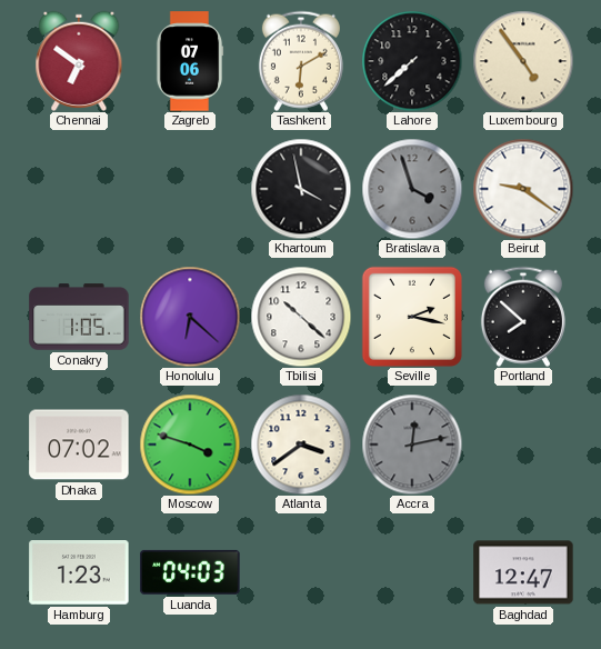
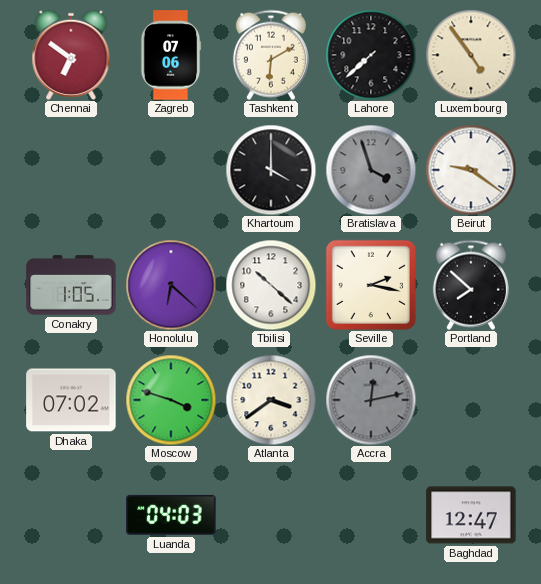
Khartoum: 3:58 -> 4:00 (271, 170)
Hamburg: 1:23 -> none (79, 573)
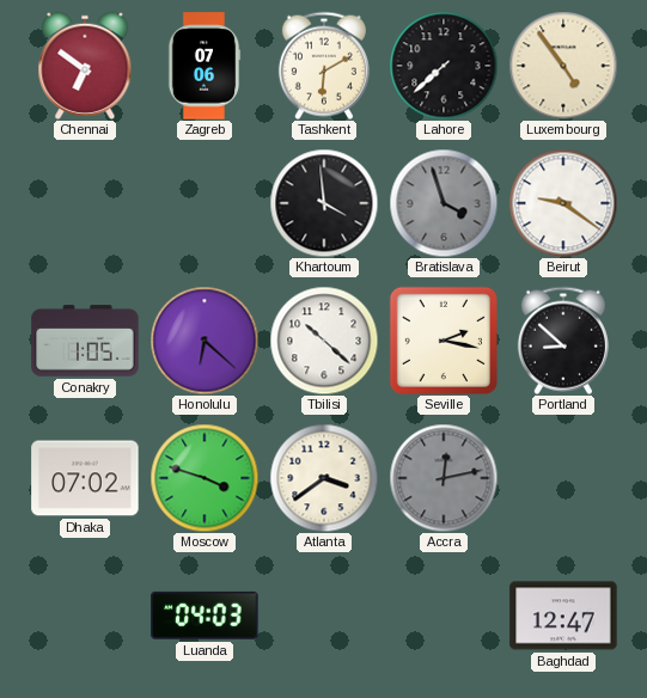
Khartoum: 4:00 -> 3:59 (324, 203)
Portland: 7:52 -> 8:52 (563, 341)
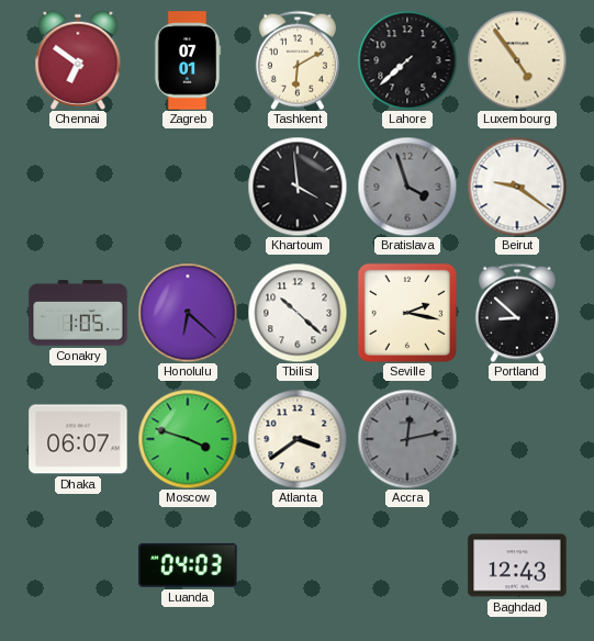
Zagreb: 07:06 -> 07:01 (188, 60)
Dhaka: 07:02 -> 06:07 (78, 439)
Baghdad: 12:47 -> 12:43 (517, 565)
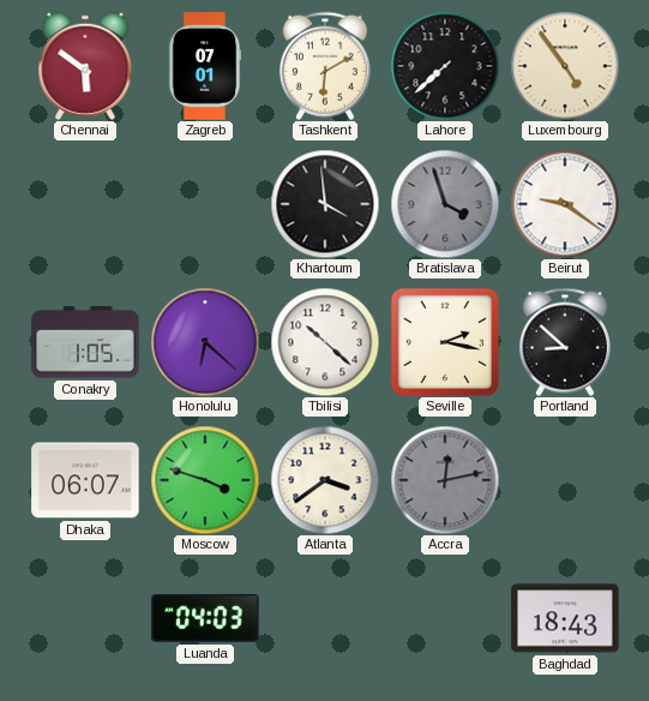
Chennai: 6:51 -> 5:51 (85, 66)
Baghdad: 12:43 -> 18:43 (565, 618)
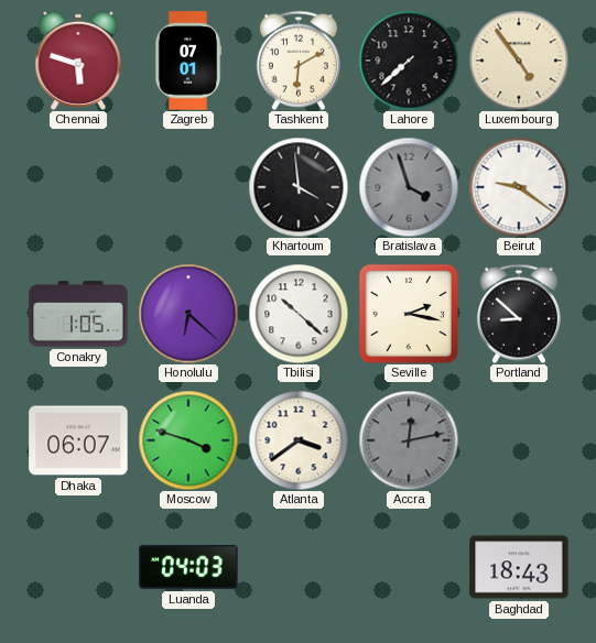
Chennai: 5:51 -> 5:48 (78, 61)
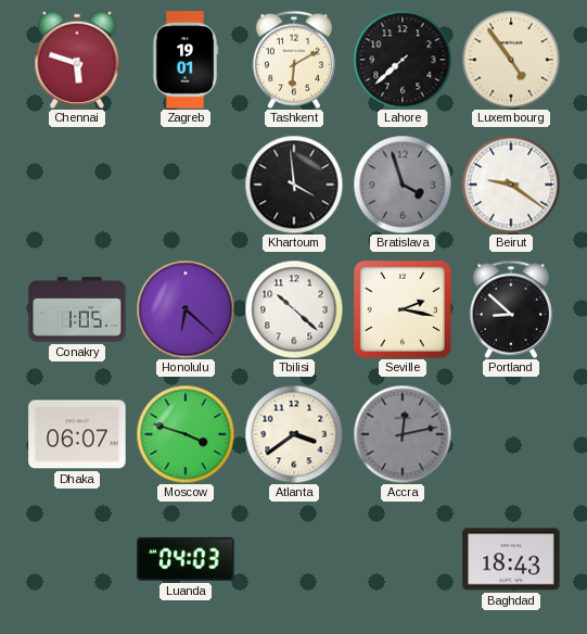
Zagreb: 07:01 -> 19:01 (186, 60)
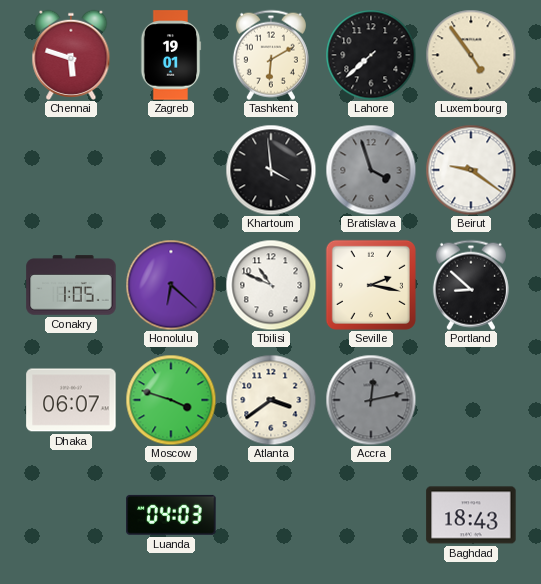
Tbilisi: 10:22 -> 10:49 (271, 285)
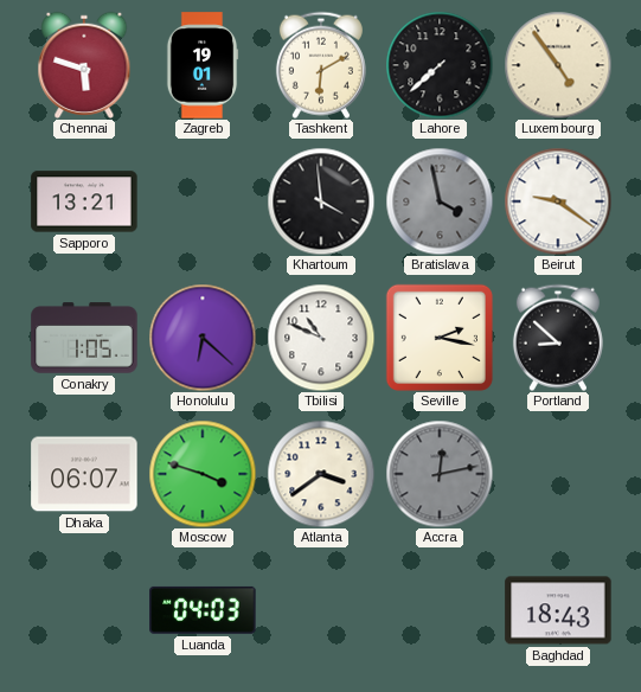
Sapporo: none -> 13:21 (84, 201)
Bratislava: 3:57 -> 3:58 (440, 201)
